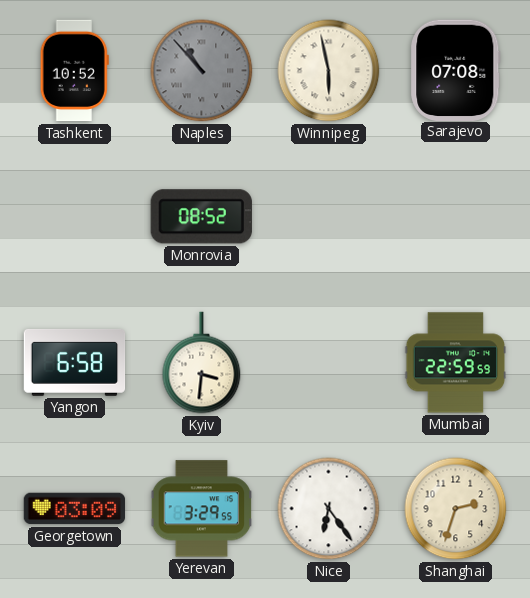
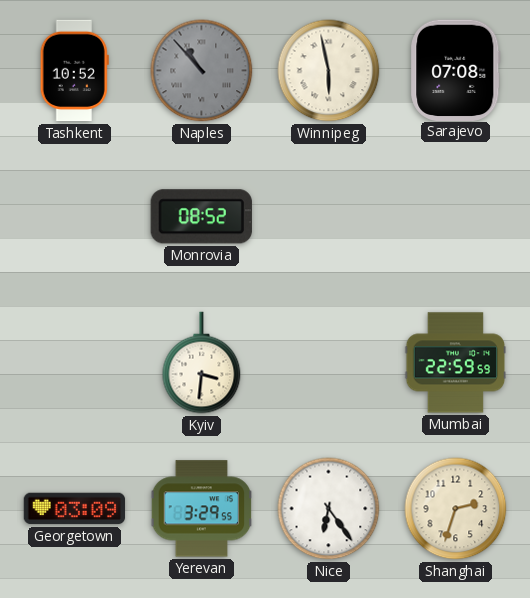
Yangon: 6:58 -> none (75, 362)
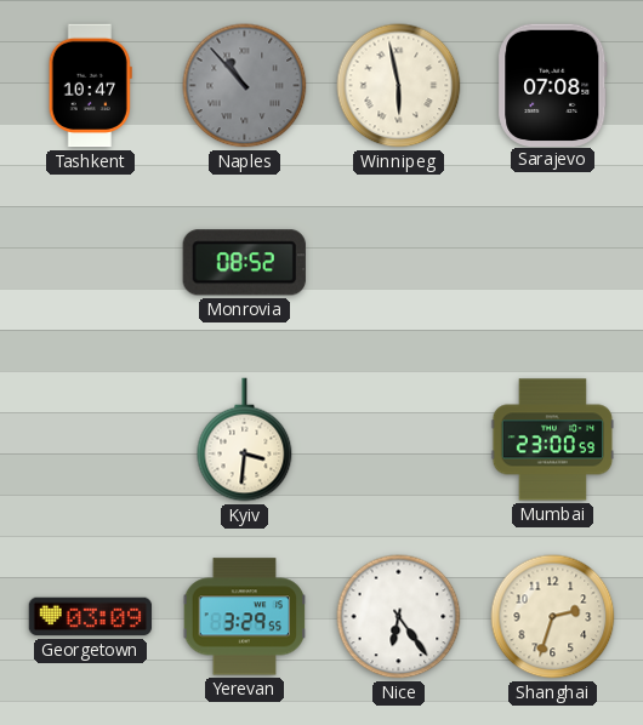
Tashkent: 10:52 -> 10:47 (90, 86)
Mumbai: 22:59 -> 23:00 (553, 440)
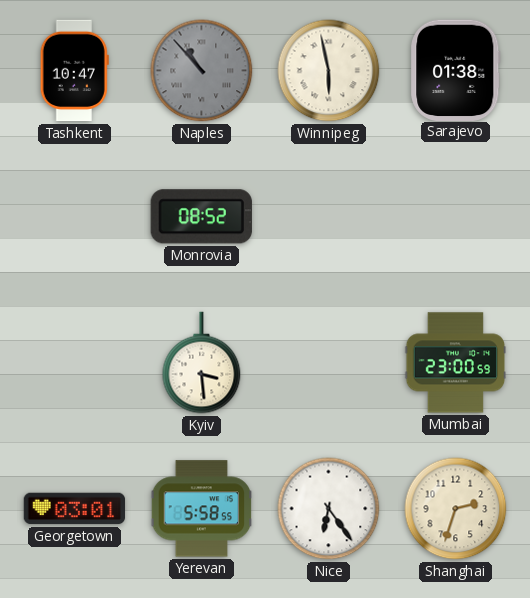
Sarajevo: 07:08 -> 01:38 (456, 70)
Kyiv: 3:31 -> 3:29 (202, 363)
Georgetown: 03:09 -> 03:01 (75, 509)
Yerevan: 3:29 -> 5:58 (202, 509)
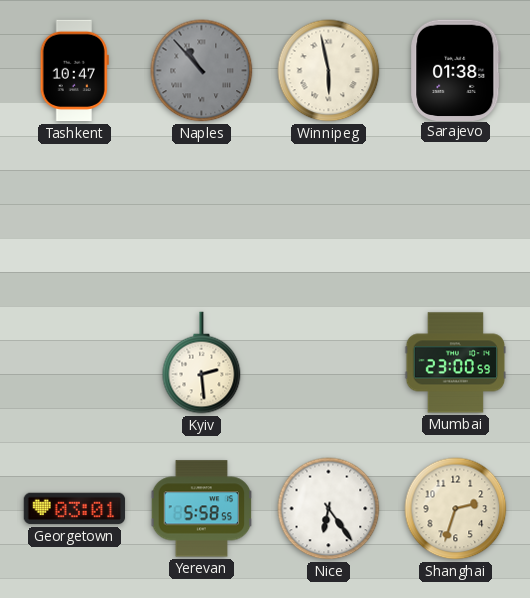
Monrovia: 08:52 -> none (201, 217)
Kyiv: 3:29 -> 2:29 (202, 363)
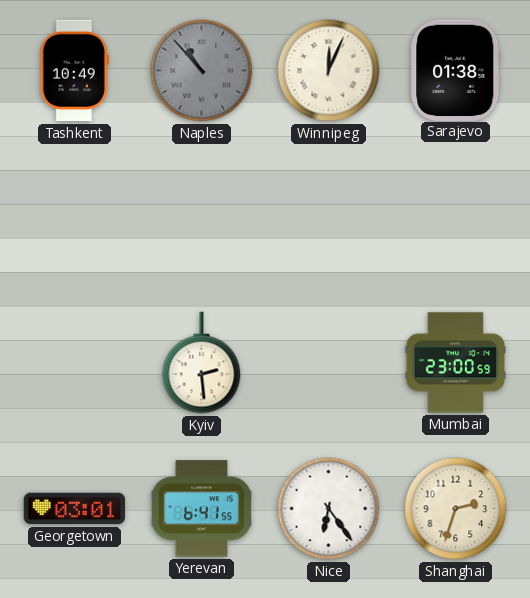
Tashkent: 10:47 -> 10:49 (74, 71)
Winnipeg: 5:58 -> 12:04 (329, 71)
Yerevan: 5:58 -> 6:41 (202, 509)
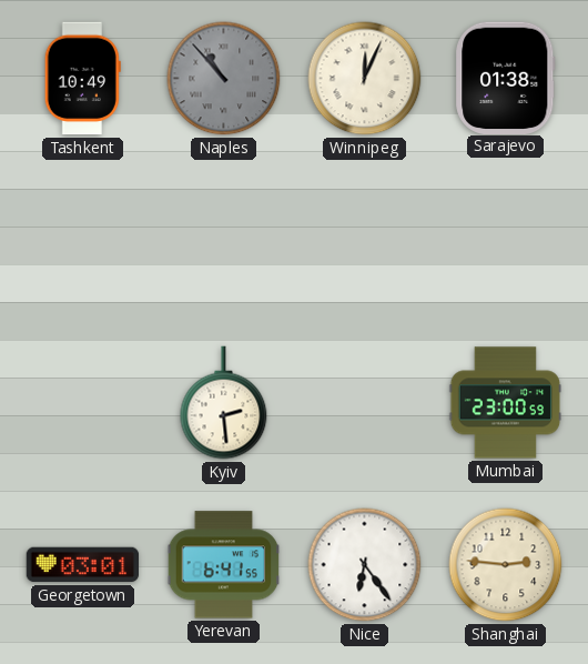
Shanghai: 2:33 -> 2:46 (506, 565)
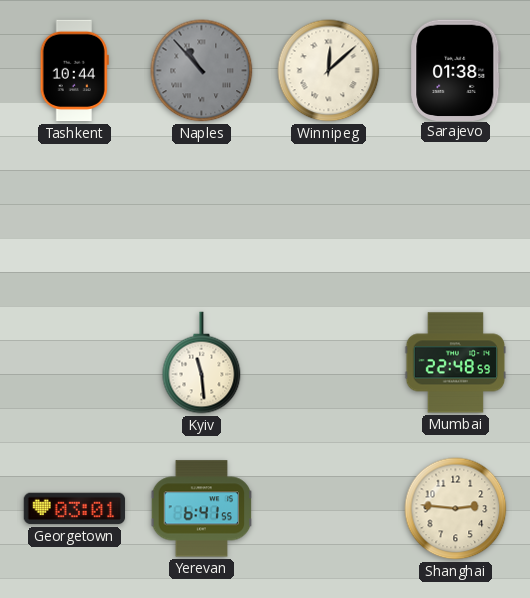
Tashkent: 10:49 -> 10:44 (74, 71)
Winnipeg: 12:04 -> 12:08 (329, 71)
Kyiv: 2:29 -> 11:29 (202, 363)
Mumbai: 23:00 -> 22:48 (456, 363)
Nice: 6:24 -> none (365, 565)
